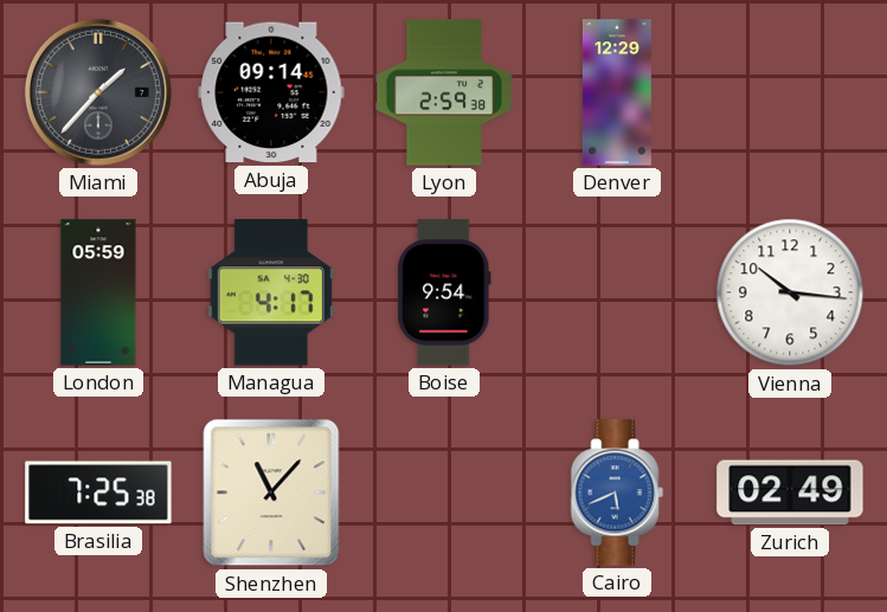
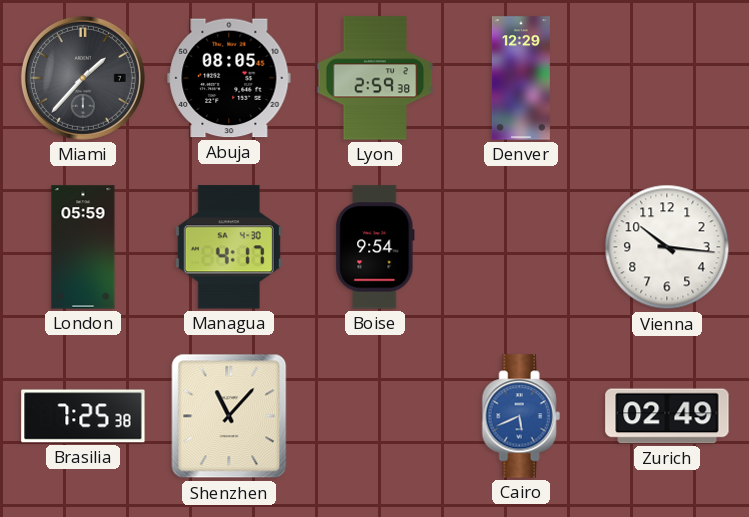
Abuja: 09:14 -> 08:05 (229, 78)
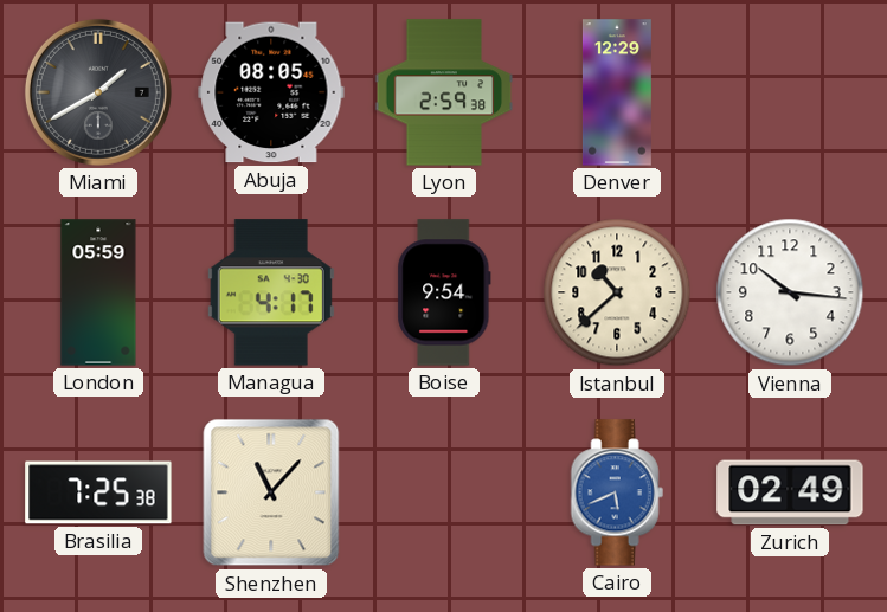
Miami: 1:37 -> 1:40 (98, 92)
Istanbul: none -> 10:38 (617, 292)
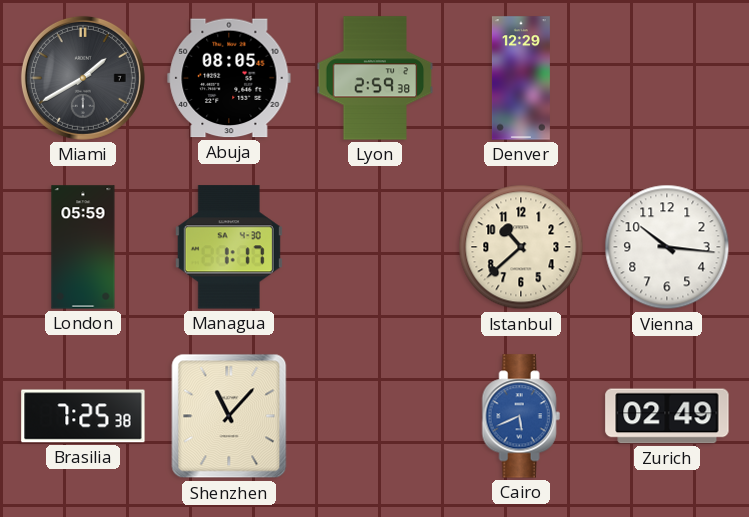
Managua: 4:17 -> 1:17 (229, 247)
Boise: 9:54 -> none (444, 292)
